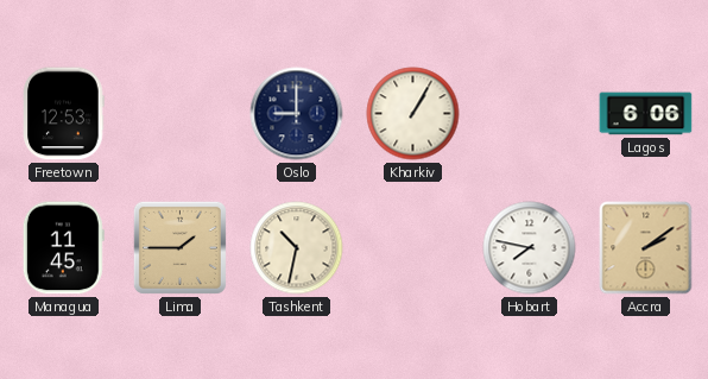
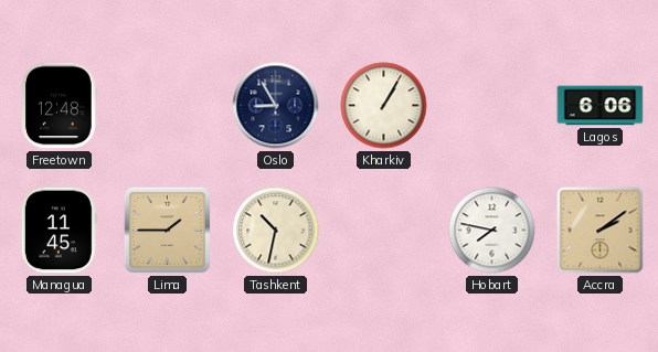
Freetown: 12:53 -> 12:48 (60, 106)
Oslo: 9:00 -> 8:55 (276, 106)
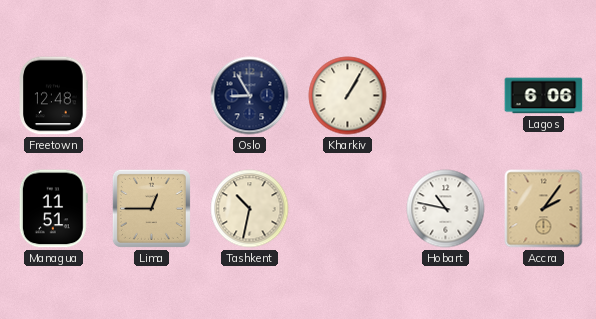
Managua: 11:45 -> 11:51 (53, 209)
Lima: 1:45 -> 12:45 (151, 208)
Hobart: 7:47 -> 10:47 (446, 209)
Accra: 2:09 -> 2:06 (544, 209)
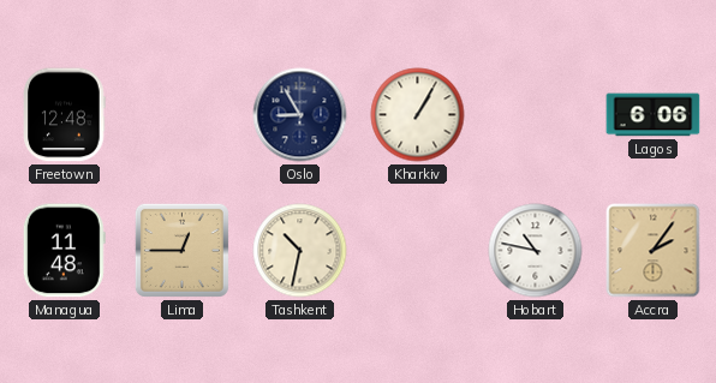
Managua: 11:51 -> 11:48 (64, 251)
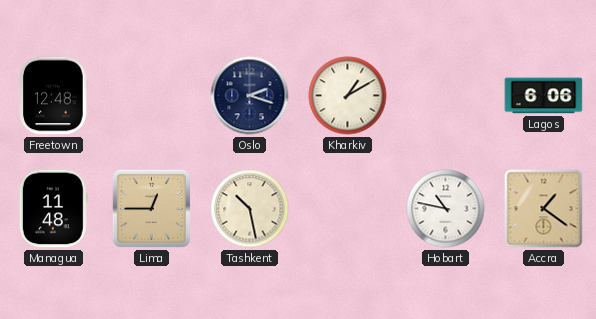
Oslo: 8:55 -> 2:18 (250, 96)
Kharkiv: 1:05 -> 1:10 (348, 96)
Tashkent: 10:32 -> 10:28 (250, 209)
Accra: 2:06 -> 1:21 (544, 209)
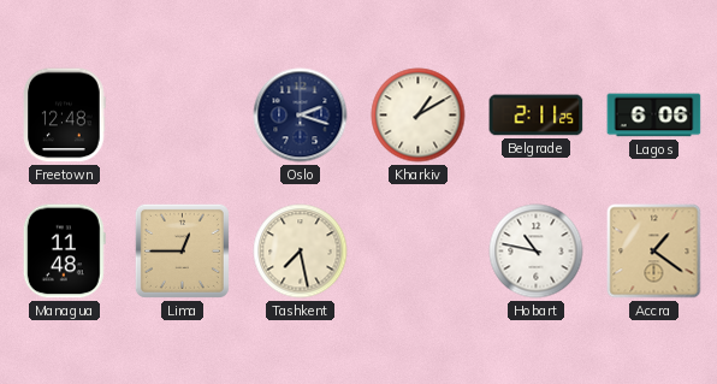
Belgrade: none -> 2:11 (537, 116)
Tashkent: 10:28 -> 7:28 (301, 252)
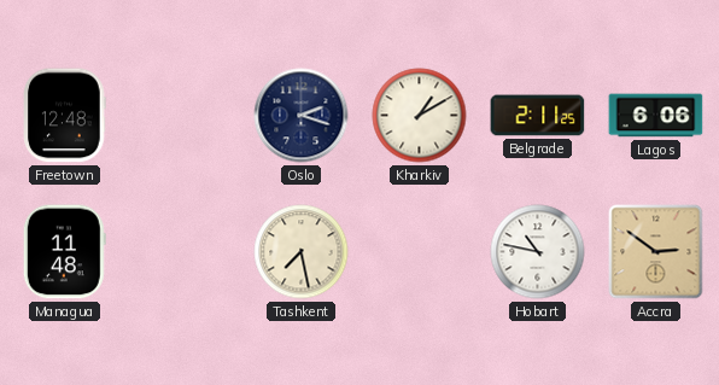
Lima: 12:45 -> none (182, 250)
Accra: 1:21 -> 2:51 (656, 252)
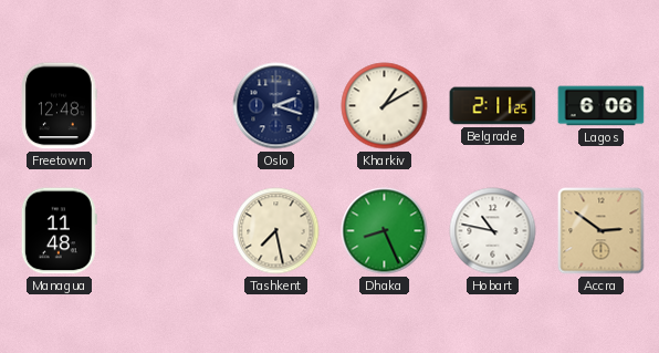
Dhaka: none -> 8:26 (385, 231)
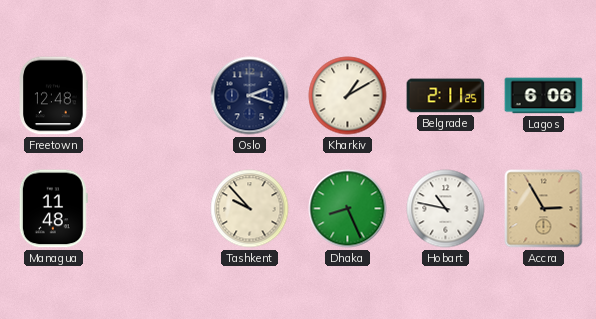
Tashkent: 7:28 -> 9:53 (250, 209)
Accra: 2:51 -> 2:55 (544, 209)
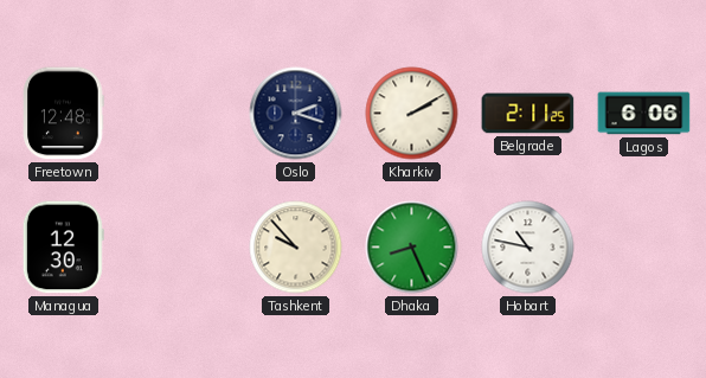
Kharkiv: 1:10 -> 2:10 (412, 114)
Managua: 11:48 -> 12:30 (63, 248)
Accra: 2:55 -> none (544, 209)
